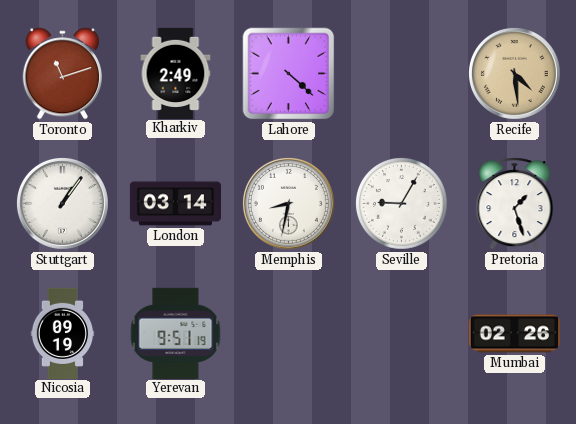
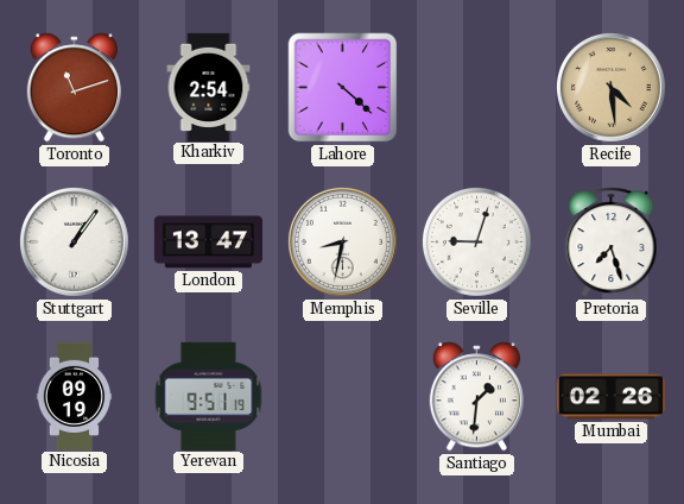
Kharkiv: 2:49 -> 2:54 (209, 87)
London: 03:14 -> 13:47 (208, 242)
Seville: 9:05 -> 9:03 (477, 242)
Pretoria: 1:27 -> 7:27 (612, 242)
Santiago: none -> 1:31 (476, 397)
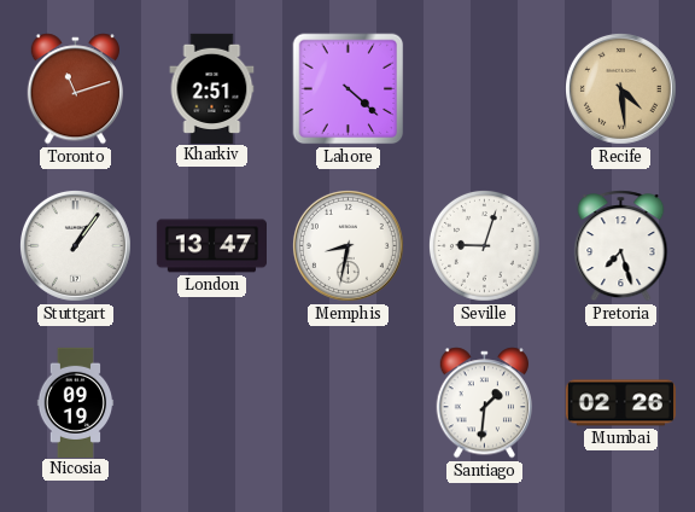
Kharkiv: 2:54 -> 2:51 (212, 88)
Yerevan: 9:51 -> none (209, 396)
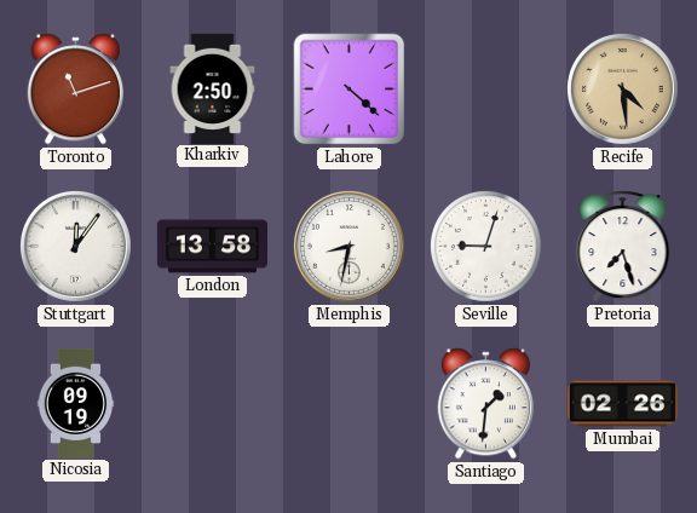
Kharkiv: 2:51 -> 2:50 (213, 88)
Stuttgart: 1:06 -> 12:06 (75, 246)
London: 13:47 -> 13:58 (212, 247)
